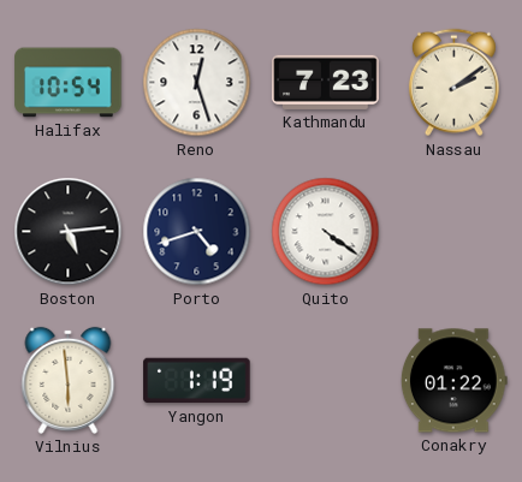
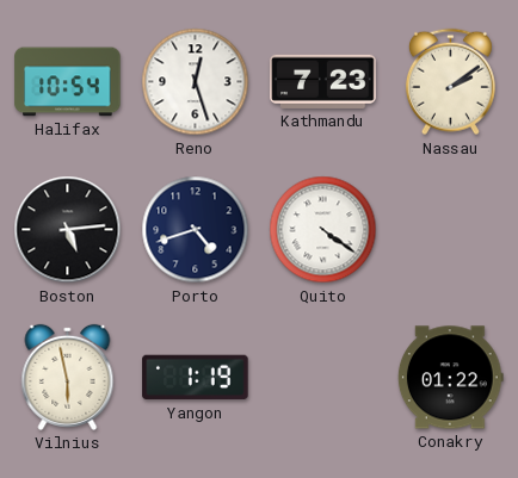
Vilnius: 5:59 -> 5:58 (68, 377)
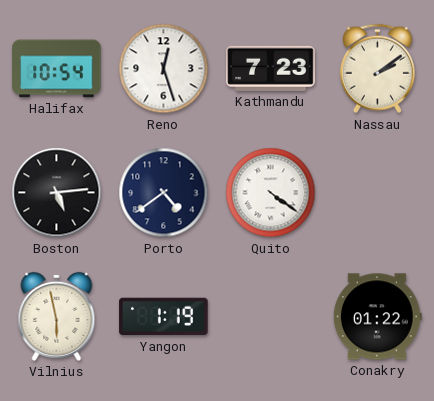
Porto: 4:42 -> 4:39 (164, 193)
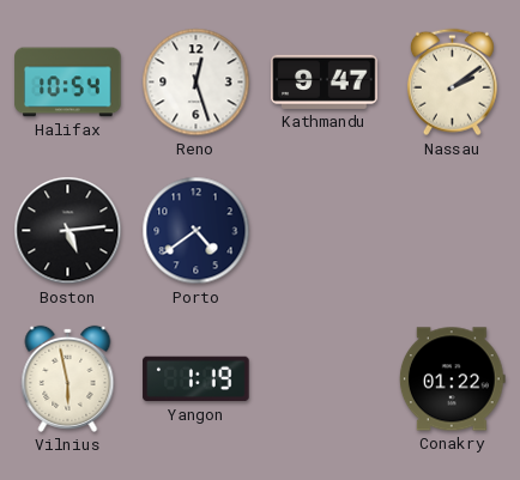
Kathmandu: 7:23 -> 9:47 (325, 81)
Quito: 4:21 -> none (271, 193)
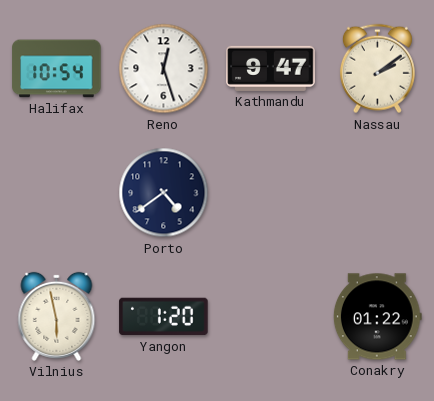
Boston: 5:14 -> none (68, 231)
Yangon: 1:19 -> 1:20 (164, 317)
